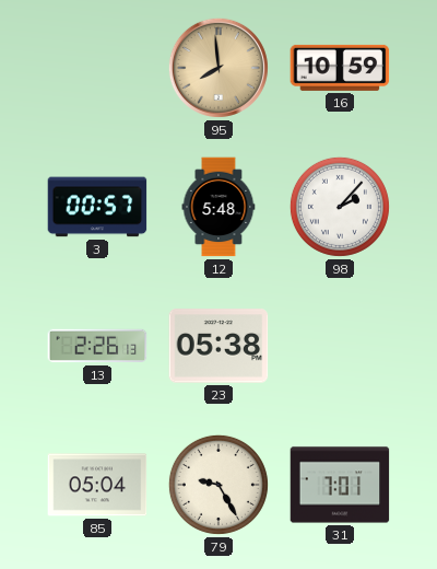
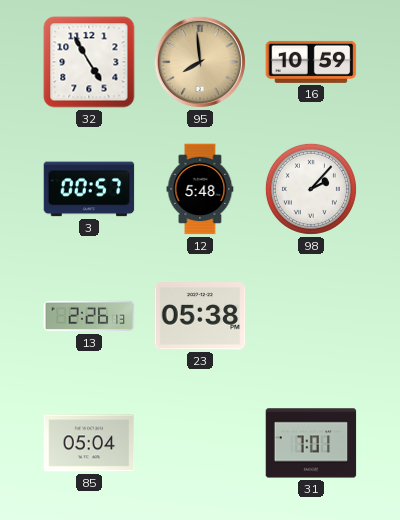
32: none -> 4:55 (89, 62)
79: 9:25 -> none (218, 485)
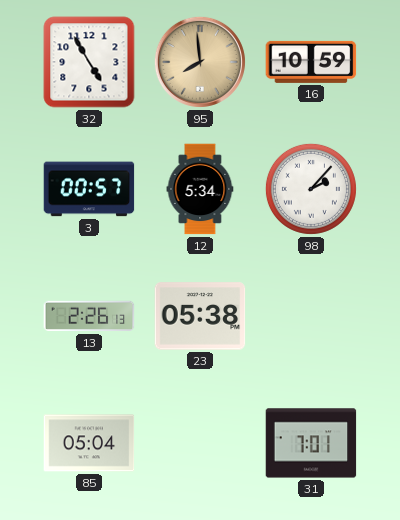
12: 5:48 -> 5:34 (200, 189)
